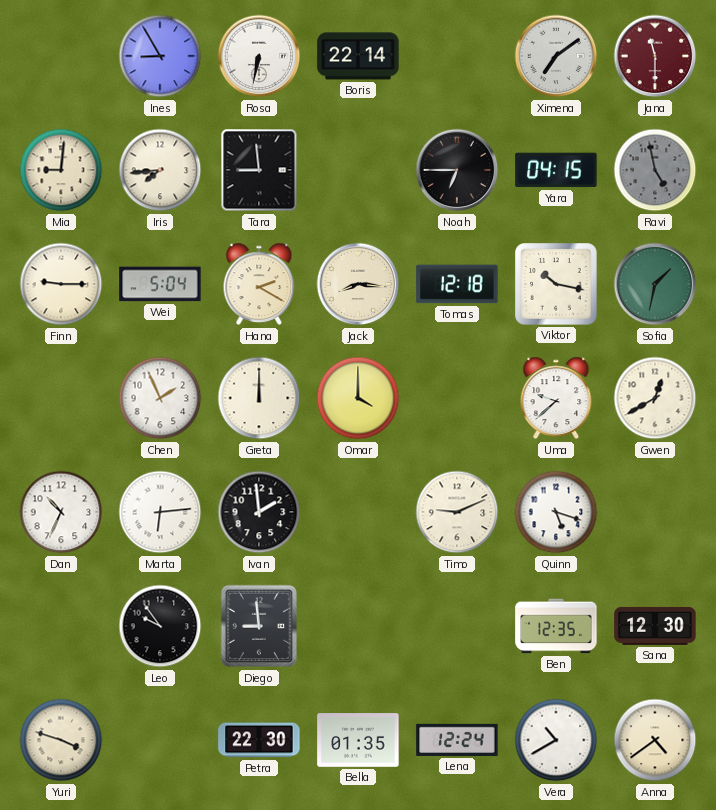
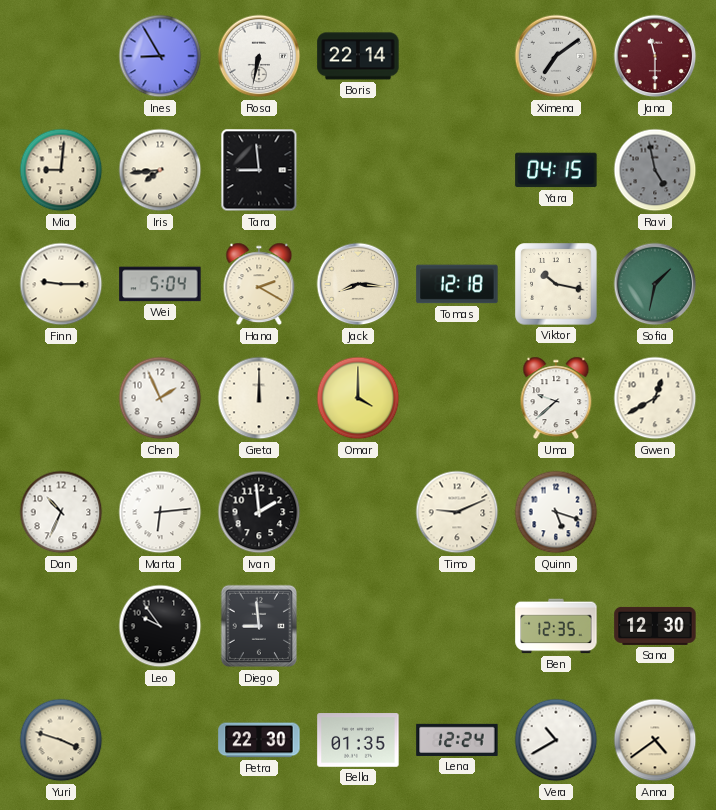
Noah: 6:45 -> none (457, 170)
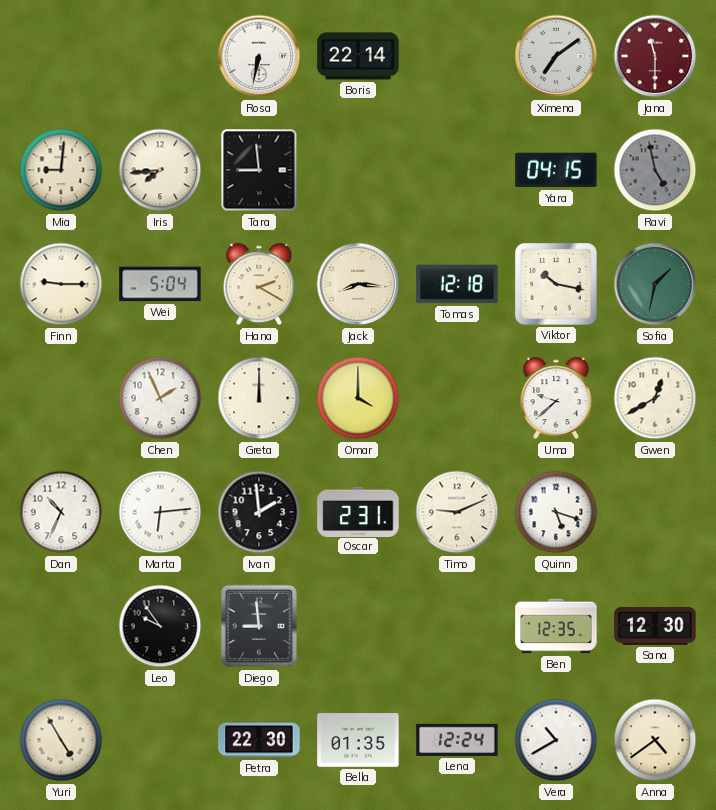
Ines: 8:55 -> none (160, 56)
Oscar: none -> 2:31 (358, 511)
Yuri: 3:48 -> 4:55 (61, 740)
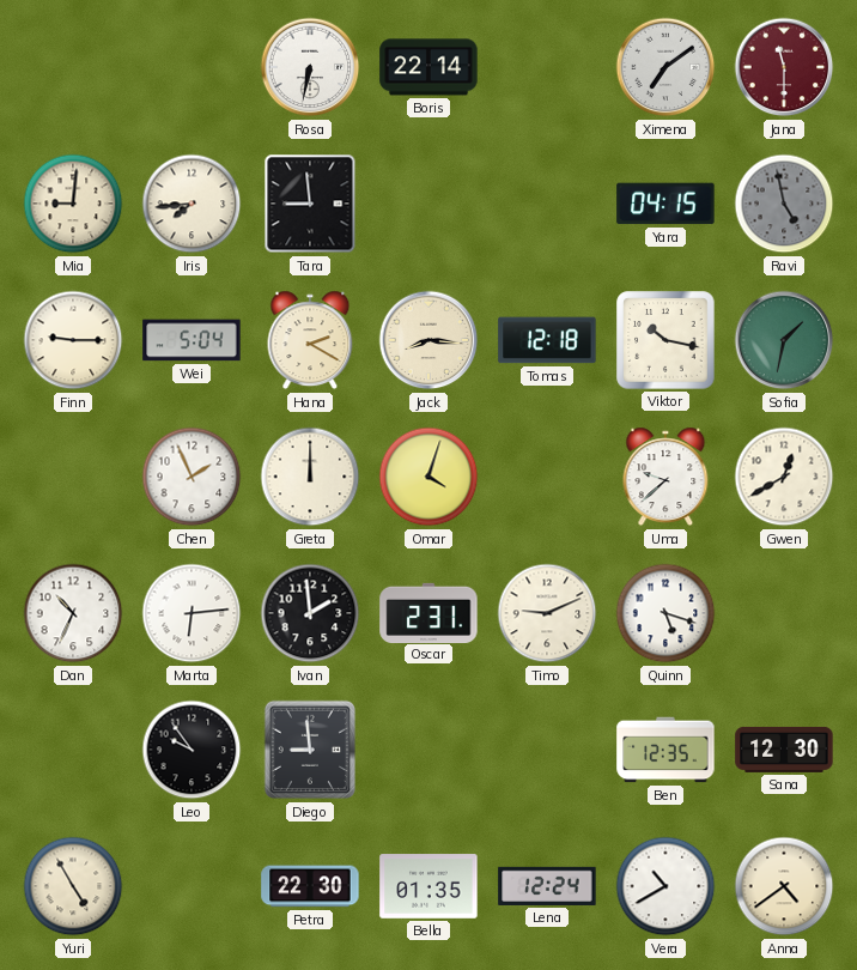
Omar: 4:00 -> 4:03 (428, 477)
